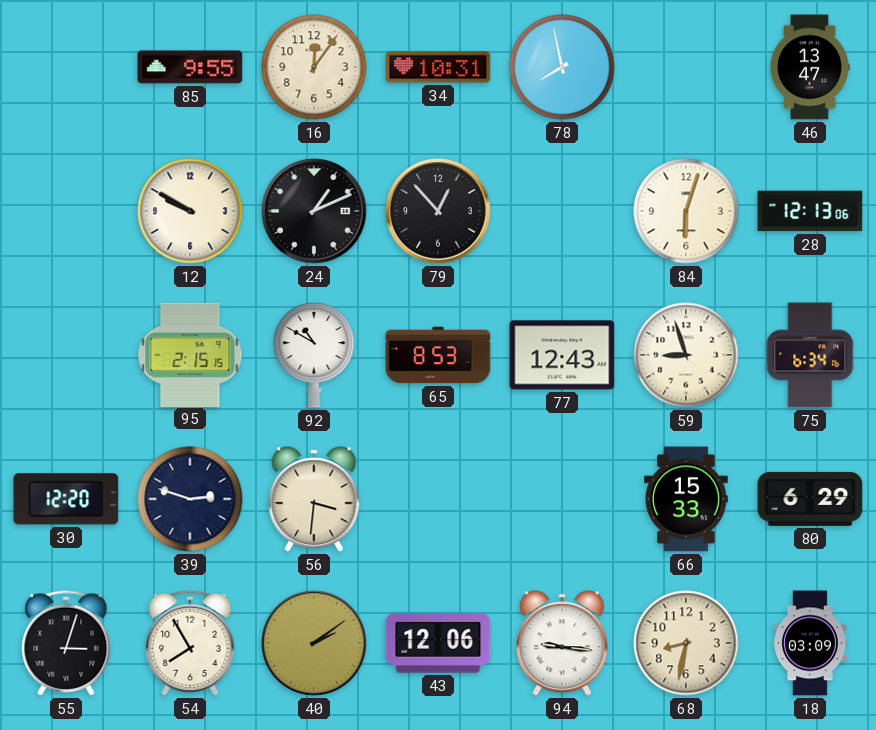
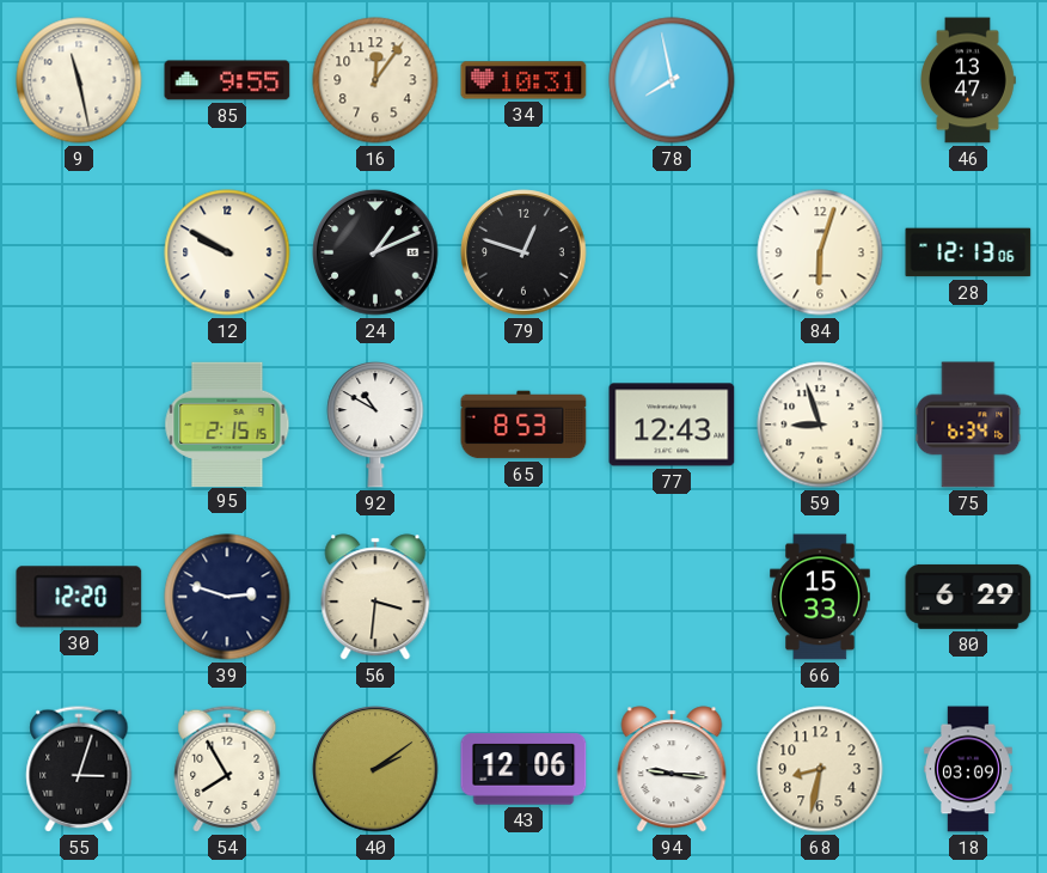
9: none -> 11:28 (79, 80)
79: 12:53 -> 12:48 (523, 252)
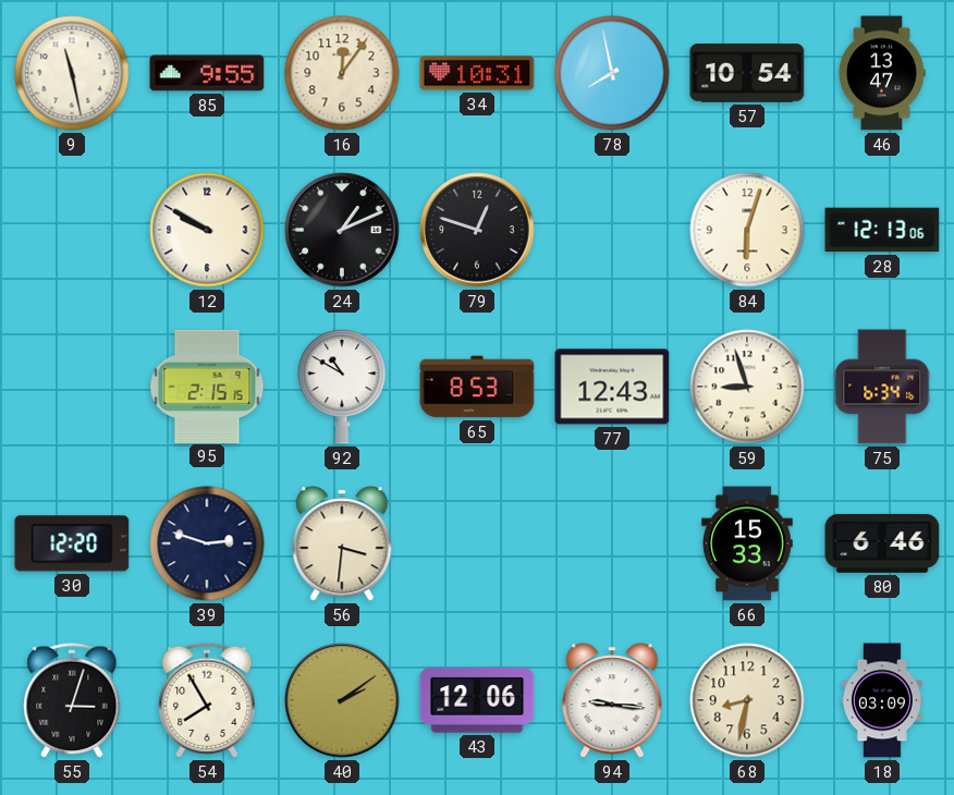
57: none -> 10:54 (747, 74)
80: 6:29 -> 6:46 (882, 543)
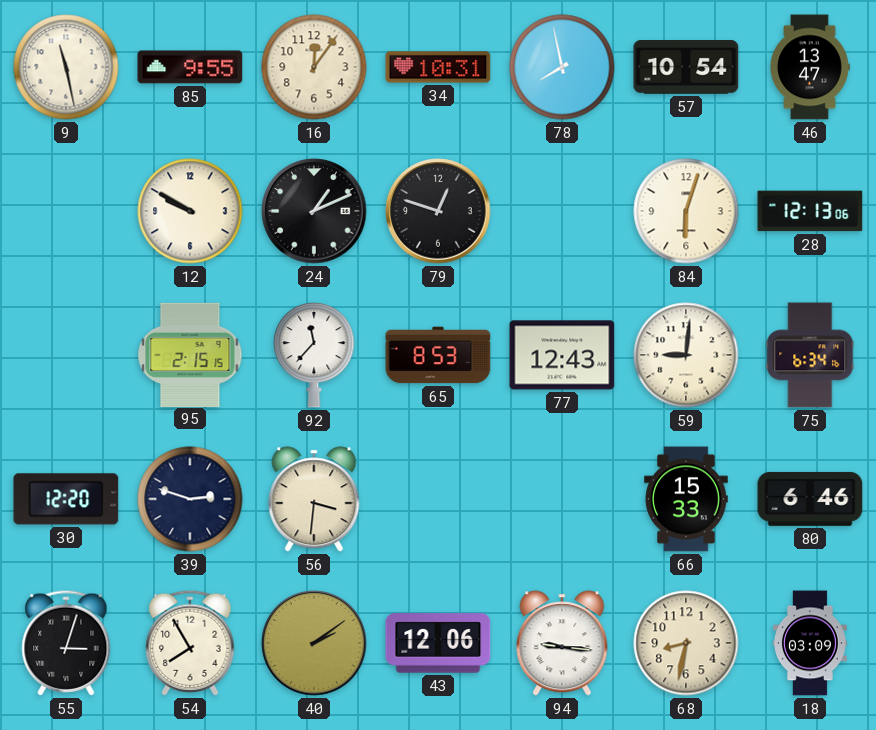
92: 10:50 -> 11:37 (314, 355)
59: 8:57 -> 9:01 (686, 355)
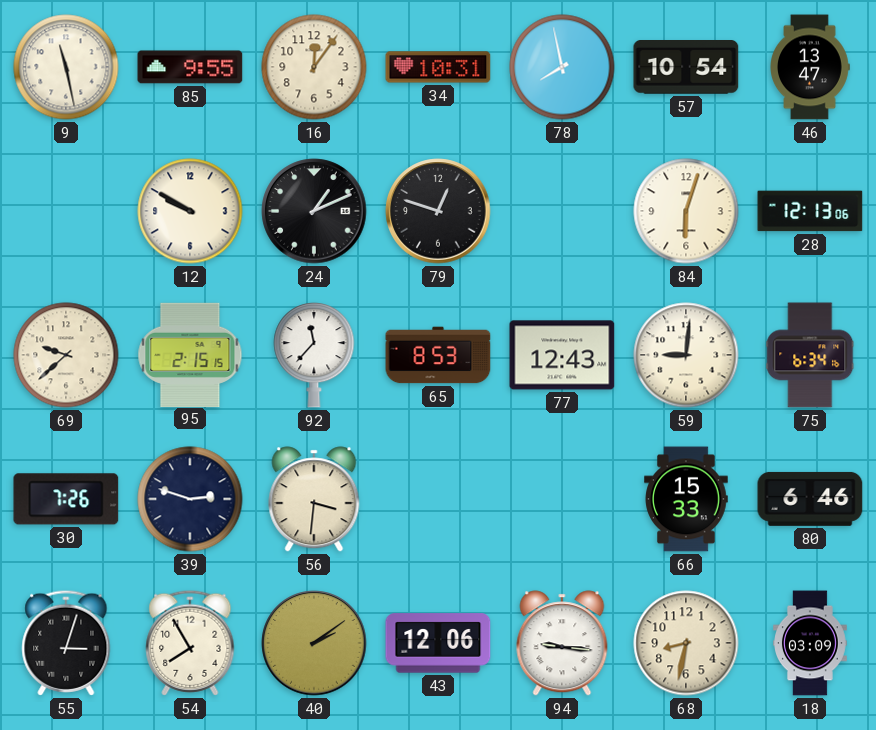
69: none -> 9:38 (66, 355)
30: 12:20 -> 7:26 (66, 499)
